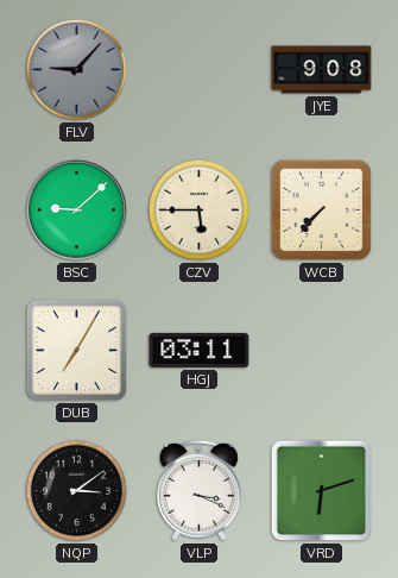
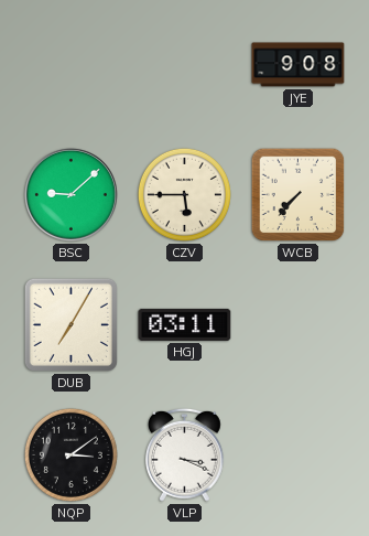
FLV: 9:07 -> none (76, 69)
VRD: 6:12 -> none (322, 491)
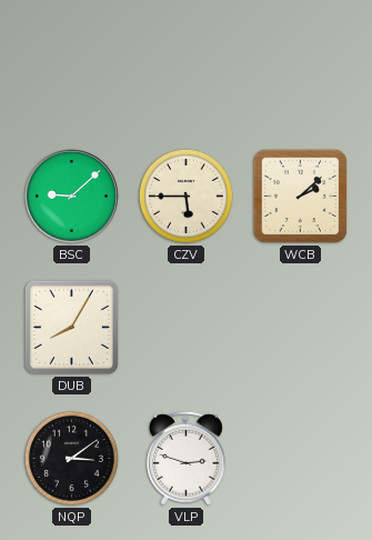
JYE: 9:08 -> none (299, 65)
WCB: 7:37 -> 2:08 (301, 197)
DUB: 7:05 -> 8:05 (71, 327)
HGJ: 03:11 -> none (185, 324)
VLP: 3:19 -> 2:48 (187, 458)
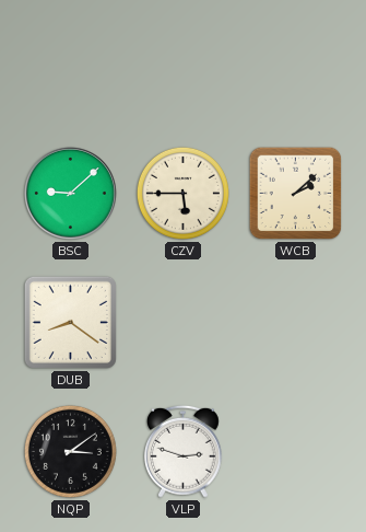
DUB: 8:05 -> 8:21 (70, 322)
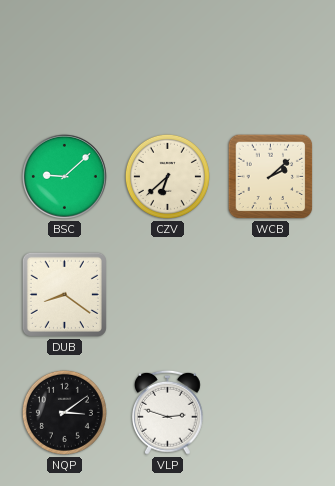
CZV: 5:45 -> 6:38 (167, 176)
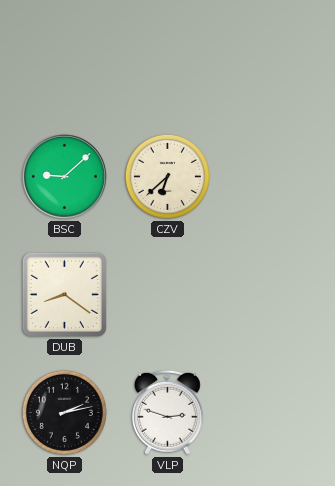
WCB: 2:08 -> none (271, 177)
NQP: 3:09 -> 2:13 (64, 412)
